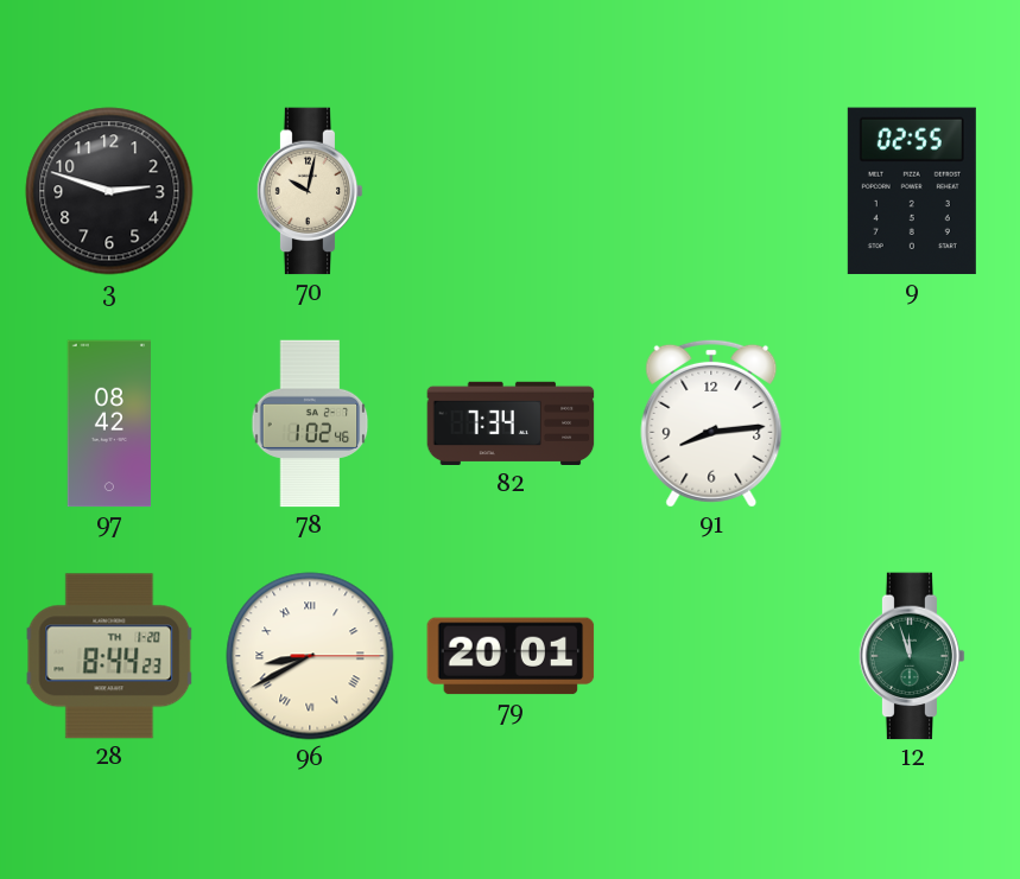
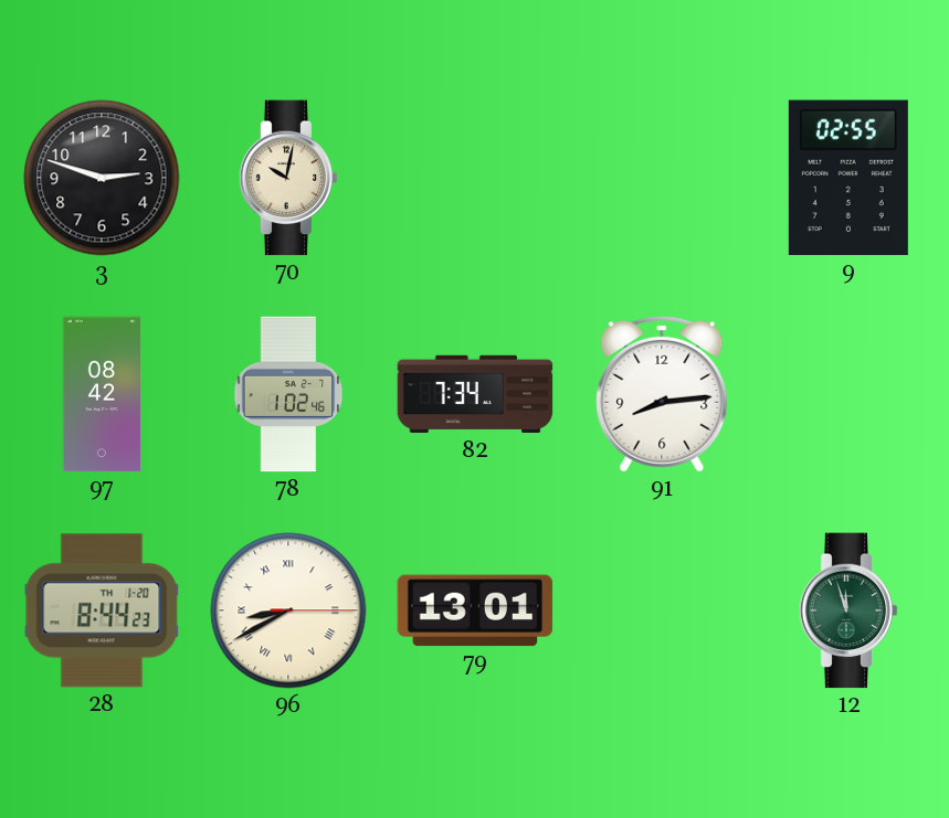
79: 20:01 -> 13:01 (475, 610)
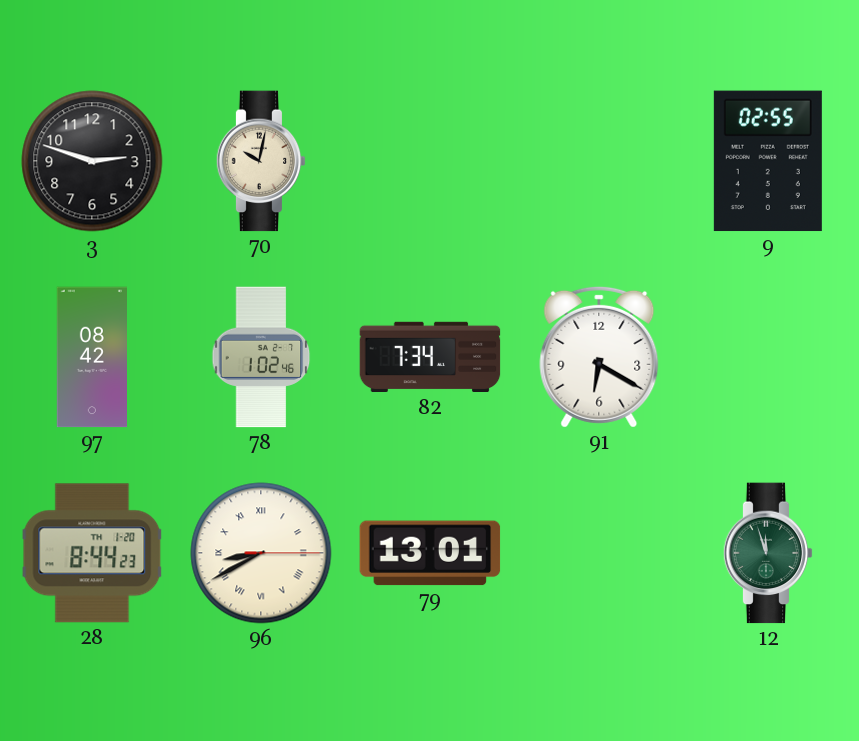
91: 8:14 -> 6:20 (599, 357)
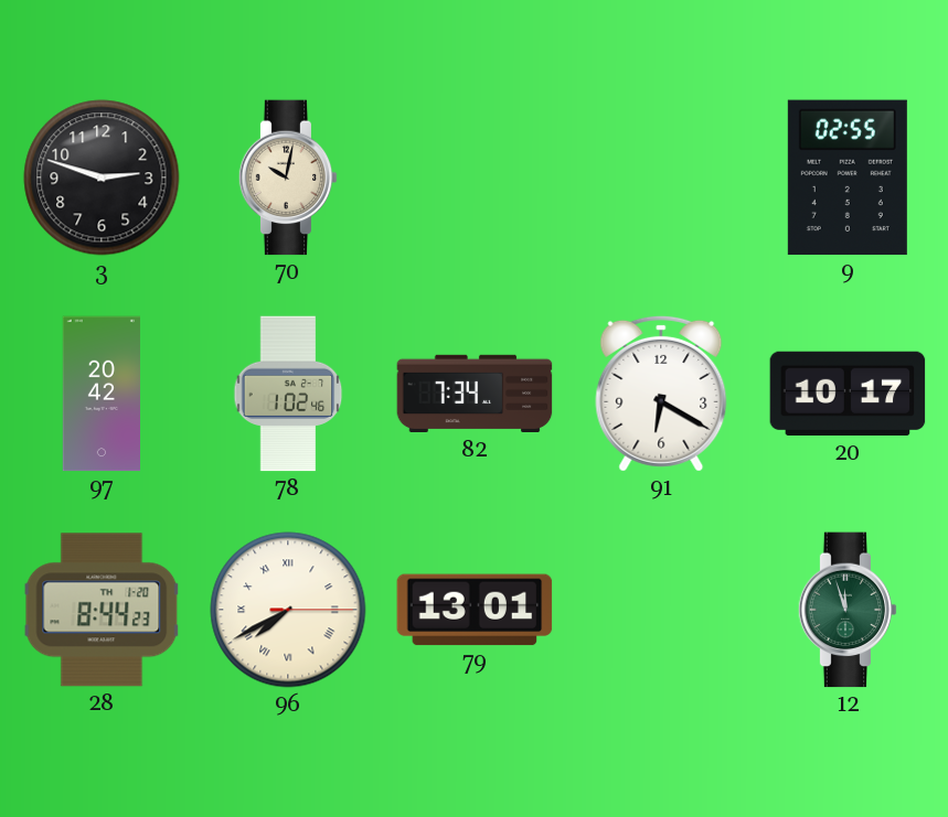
97: 08:42 -> 20:42 (100, 394)
20: none -> 10:17 (848, 394)
96: 8:40 -> 7:40 (288, 610)
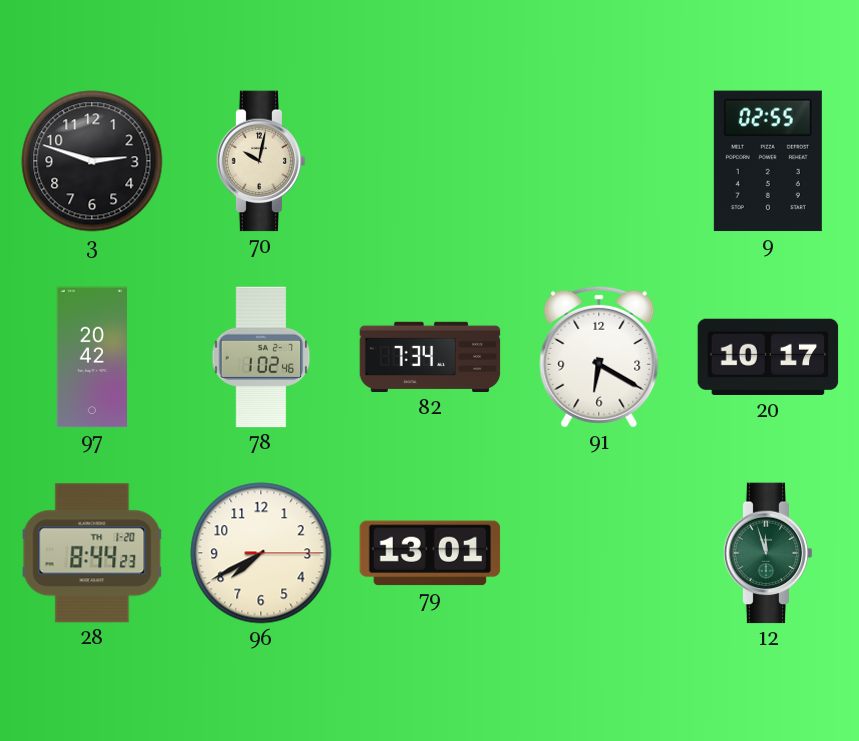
96 numerals: Roman -> Arabic (261, 553)
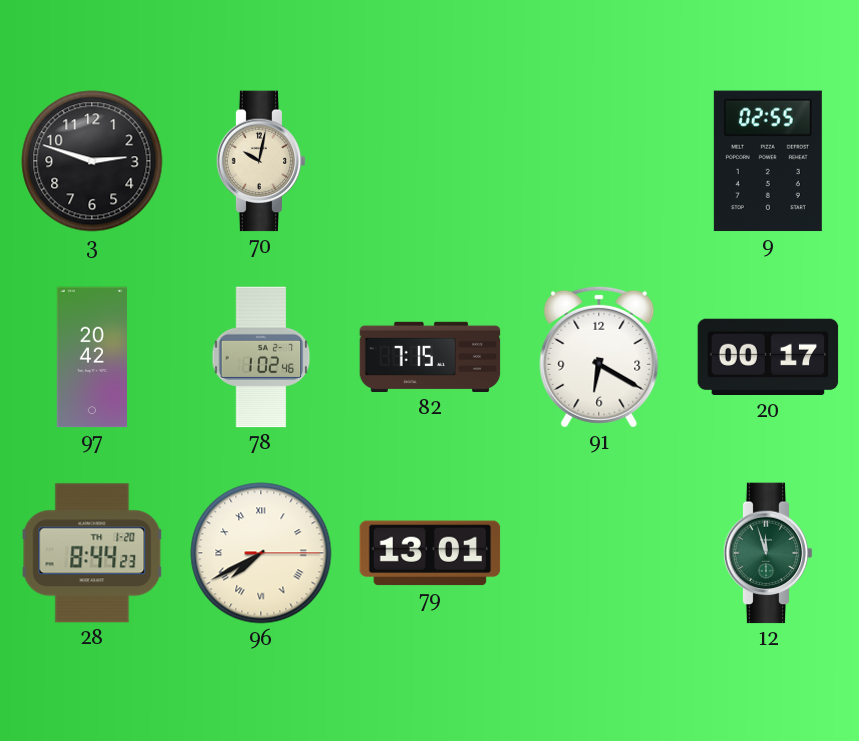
82: 7:34 -> 7:15 (430, 357)
20: 10:17 -> 00:17 (768, 357)
96 numerals: Arabic -> Roman (261, 553)
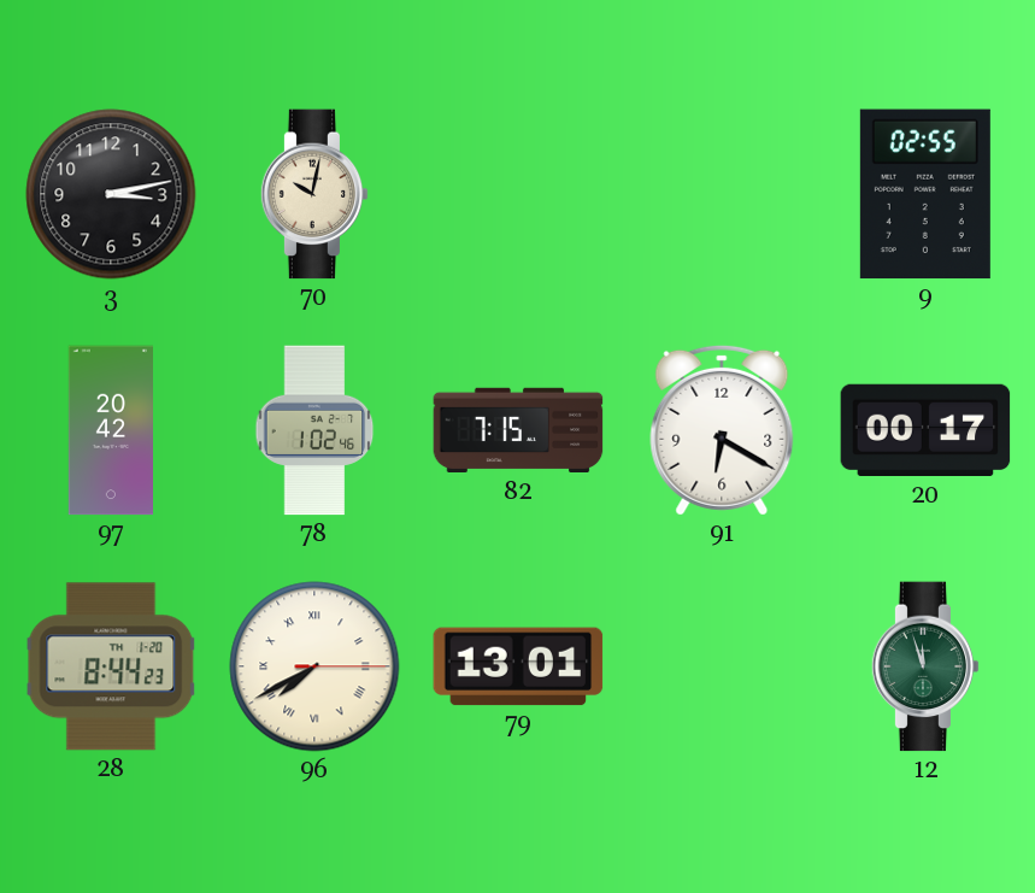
3: 2:48 -> 3:13 (111, 194)
